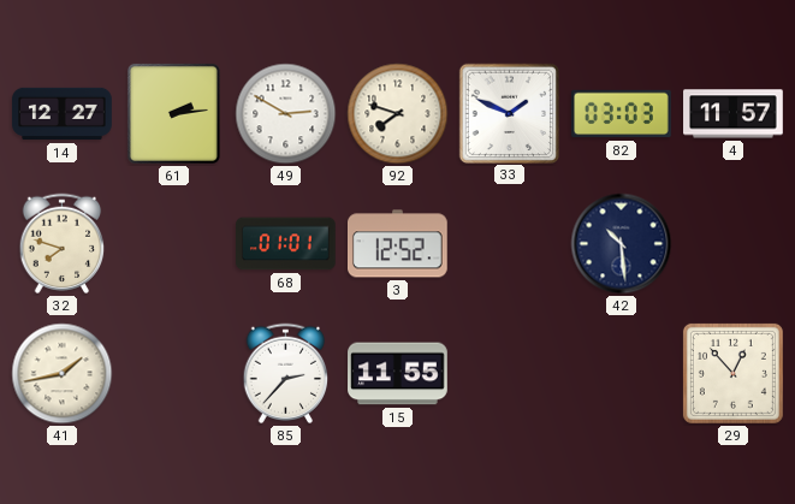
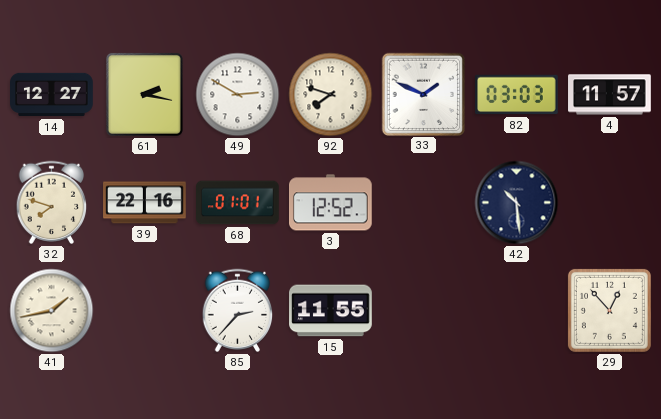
61: 2:14 -> 2:17 (144, 94)
39: none -> 22:16 (145, 203)
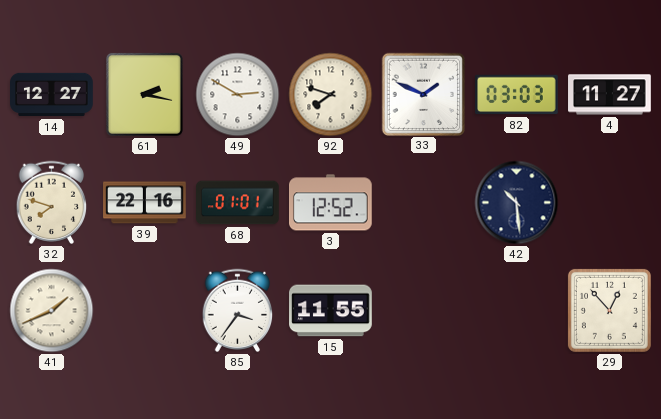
4: 11:57 -> 11:27 (610, 95)
41: 1:43 -> 1:41 (52, 311)
85: 2:37 -> 3:36 (238, 311)
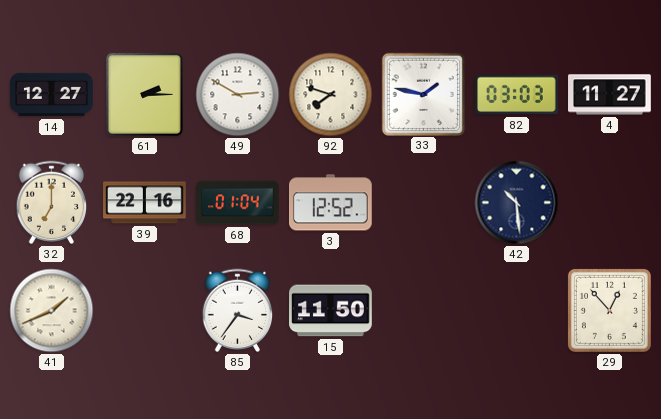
61: 2:17 -> 2:15 (144, 94)
33: 1:49 -> 1:47 (423, 94)
32: 7:48 -> 7:00 (52, 203)
68: 01:01 -> 01:04 (238, 203)
15: 11:55 -> 11:50 (331, 311)
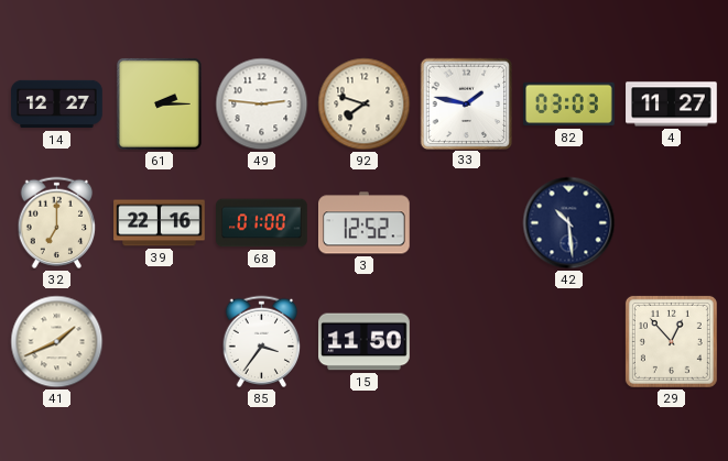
49: 2:50 -> 2:46 (262, 105)
68: 01:04 -> 01:00 (262, 223)
